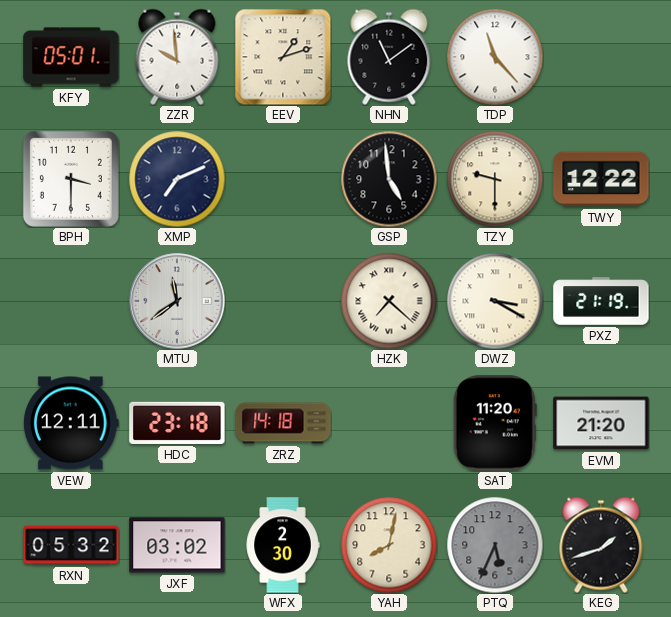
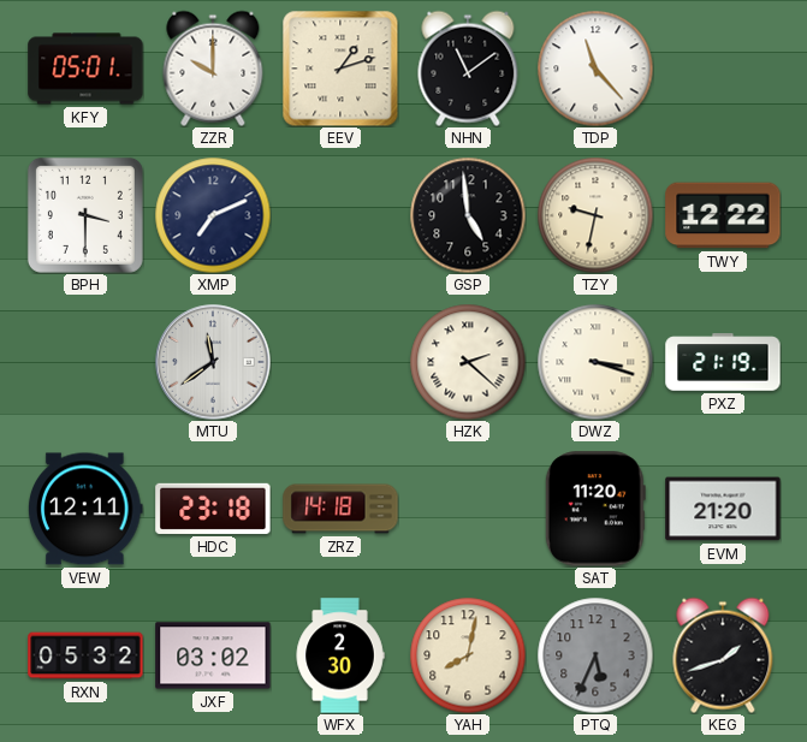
ZZR: 9:59 -> 10:00 (213, 69)
TZY: 9:30 -> 9:32 (595, 215)
HZK: 7:22 -> 2:22 (468, 362)
DWZ: 3:20 -> 3:18 (595, 362)
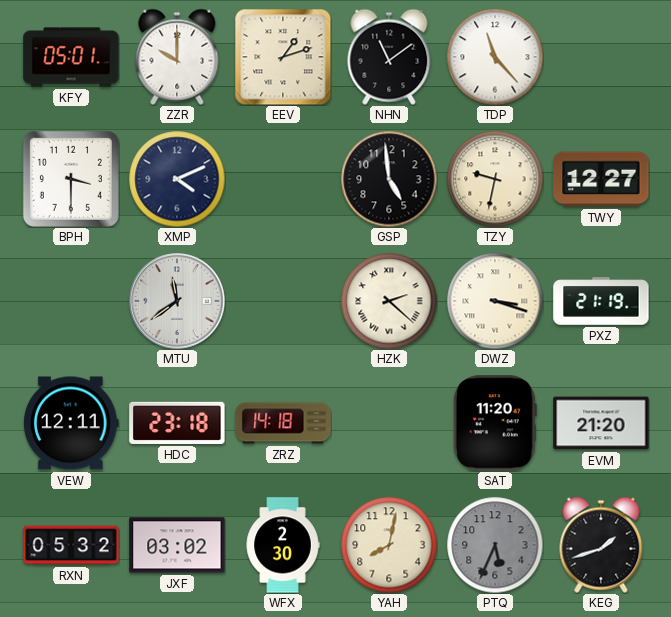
XMP: 7:11 -> 4:11 (177, 179)
TWY: 12:22 -> 12:27 (601, 179)
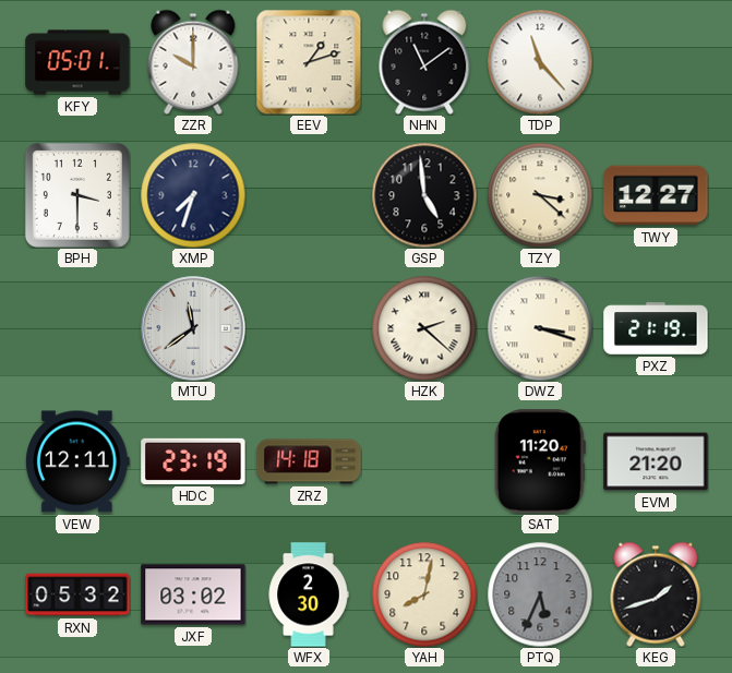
XMP: 4:11 -> 7:33 (193, 195)
TZY: 9:32 -> 3:22 (540, 195)
HDC: 23:18 -> 23:19 (193, 461)
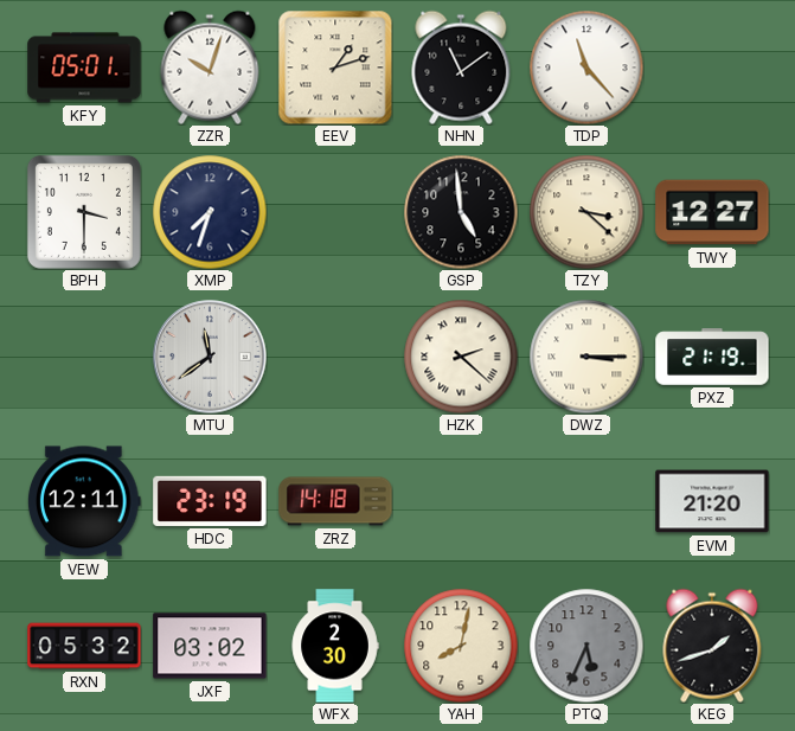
ZZR: 10:00 -> 10:03 (210, 68)
DWZ: 3:18 -> 3:15 (586, 357)
SAT: 11:20 -> none (540, 461)
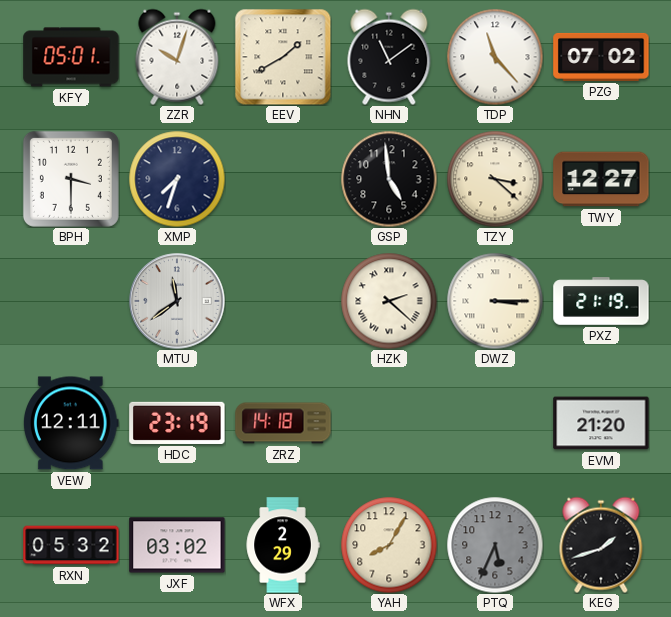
EEV: 1:12 -> 1:40 (283, 57)
PZG: none -> 07:02 (601, 57)
WFX: 2:30 -> 2:29 (283, 545)
YAH: 8:02 -> 8:05 (389, 545)
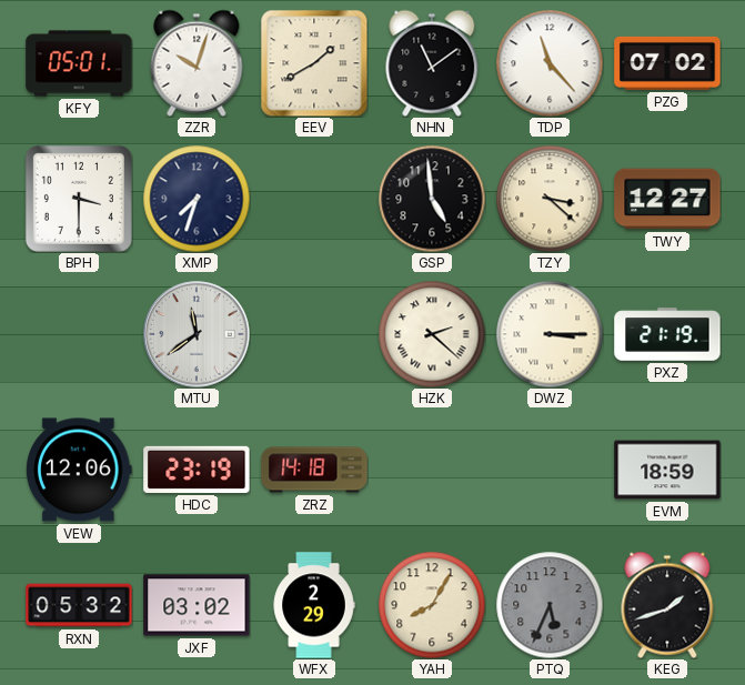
VEW: 12:11 -> 12:06 (79, 470)
EVM: 21:20 -> 18:59 (667, 470)
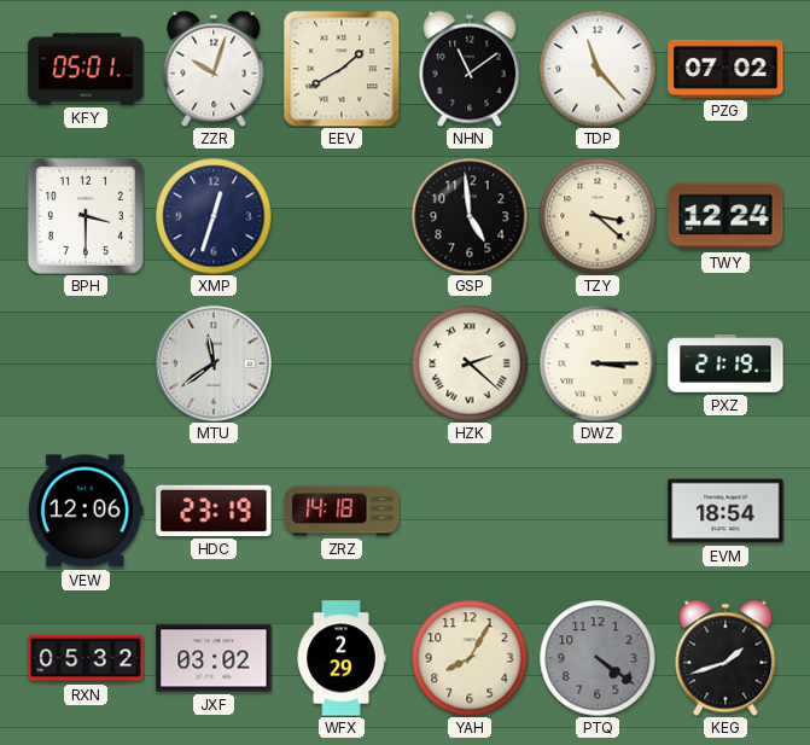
XMP: 7:33 -> 12:33 (214, 216)
TWY: 12:27 -> 12:24 (725, 216)
EVM: 18:59 -> 18:54 (725, 511)
PTQ: 5:34 -> 4:21 (598, 658)
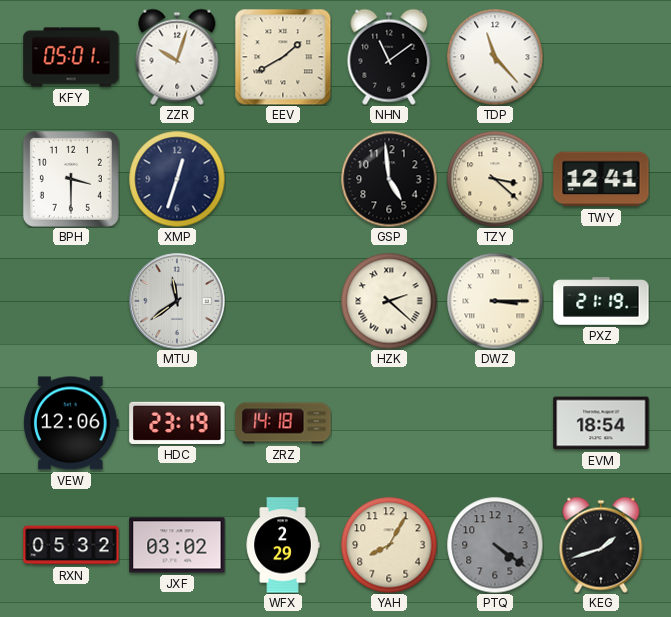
PZG: 07:02 -> none (725, 69)
TWY: 12:24 -> 12:41 (601, 179)
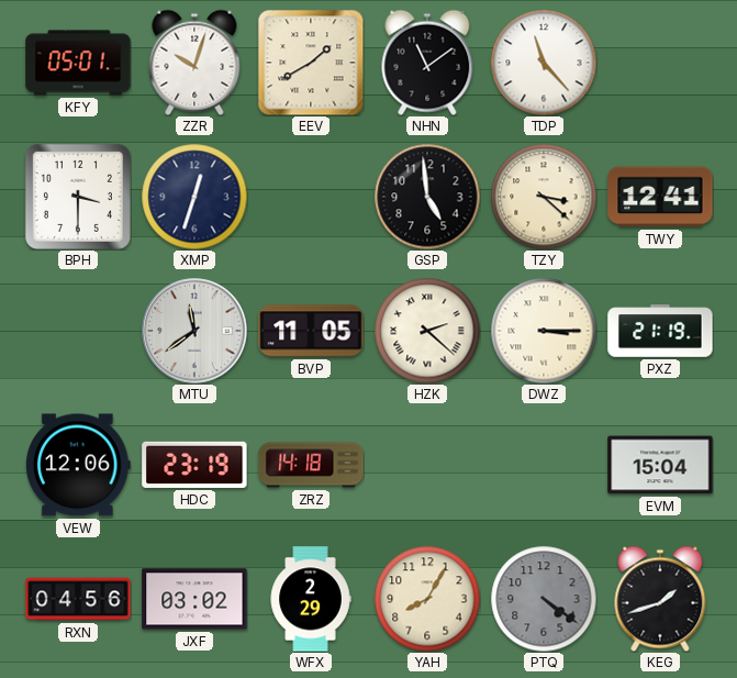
BVP: none -> 11:05 (311, 331)
EVM: 18:54 -> 15:04 (660, 465)
RXN: 05:32 -> 04:56 (78, 599)
